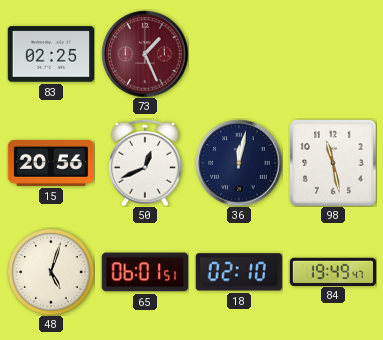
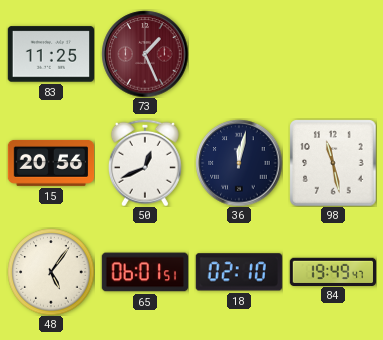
83: 02:25 -> 11:25 (50, 54)
48: 5:03 -> 5:06 (51, 272)
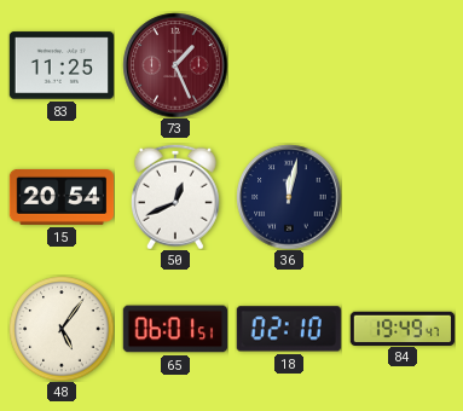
15: 20:56 -> 20:54 (62, 197)
98: 11:28 -> none (333, 163)
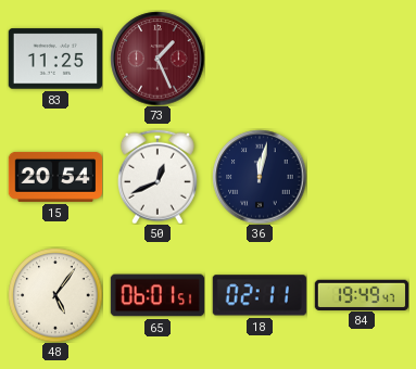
18: 02:10 -> 02:11 (260, 295)
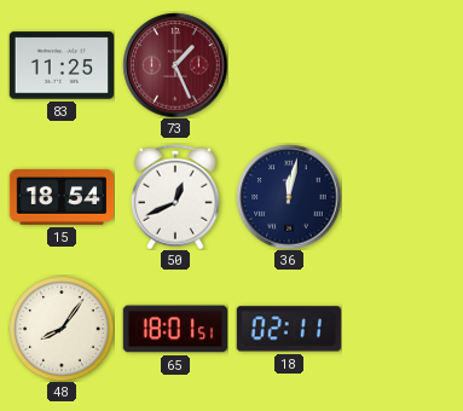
15: 20:54 -> 18:54 (62, 197)
48: 5:06 -> 8:06 (62, 329)
65: 06:01 -> 18:01 (174, 329)
84: 19:49 -> none (361, 294)
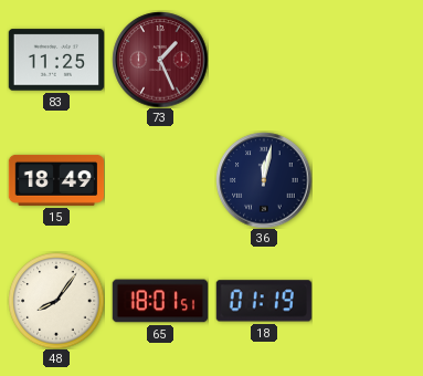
15: 18:54 -> 18:49 (56, 180)
50: 12:41 -> none (175, 197)
18: 02:11 -> 01:19 (264, 301)
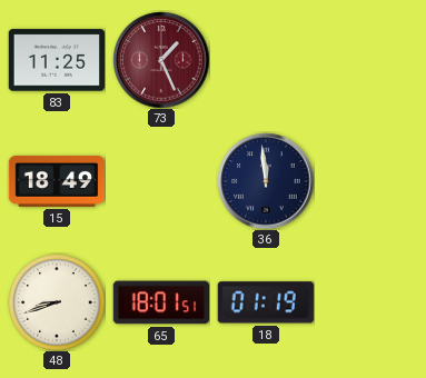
36: 12:02 -> 11:59 (266, 181)
48: 8:06 -> 8:42 (57, 302)
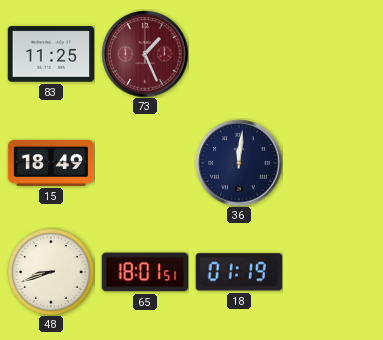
36: 11:59 -> 12:01 (239, 163)
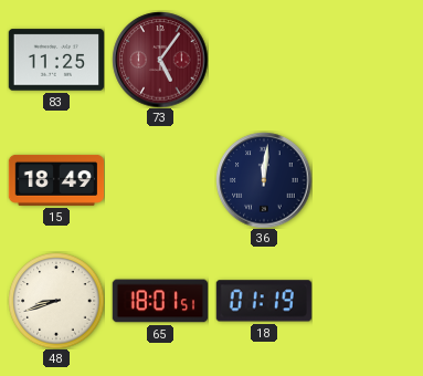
73: 1:26 -> 5:06 (160, 60)
